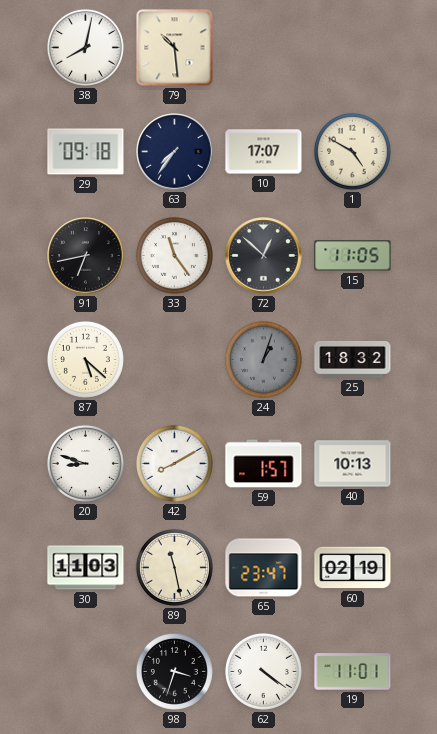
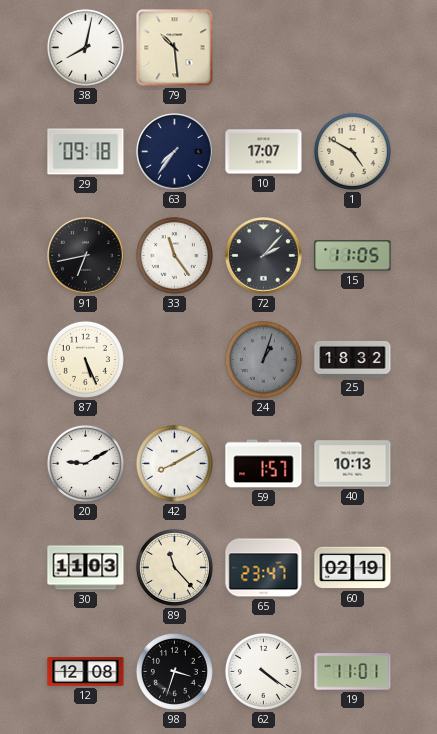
72: 12:52 -> 2:07 (264, 256)
87: 5:22 -> 5:26 (85, 359)
20: 8:48 -> 9:10 (85, 463)
89: 11:28 -> 11:23 (174, 567)
12: none -> 12:08 (86, 672)
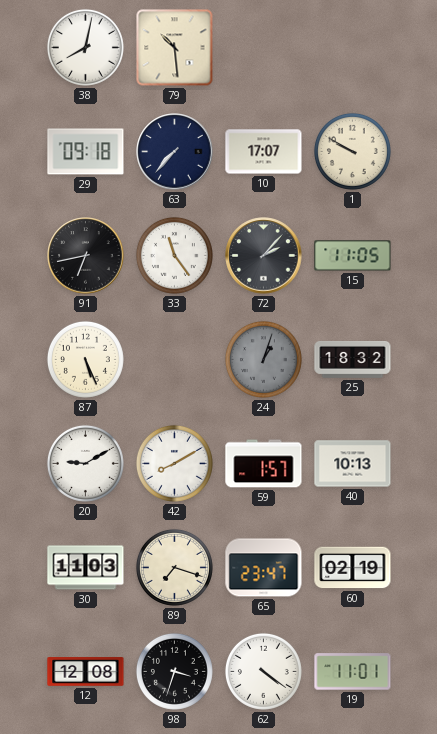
63: 7:36 -> 7:37 (175, 152)
1: 4:50 -> 9:50 (352, 151)
89: 11:23 -> 7:18 (174, 567)
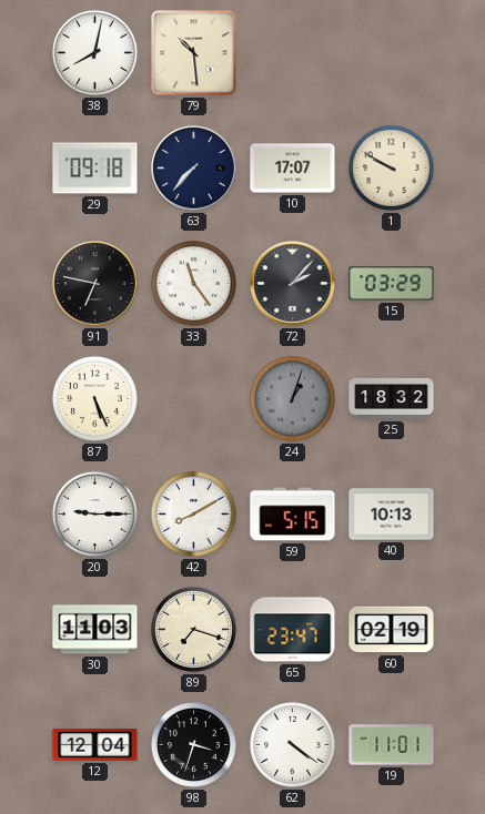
91: 6:43 -> 6:47 (95, 284)
15: 11:05 -> 03:29 (392, 284)
20: 9:10 -> 9:15 (94, 513)
59: 1:57 -> 5:15 (293, 515)
12: 12:08 -> 12:04 (95, 745)
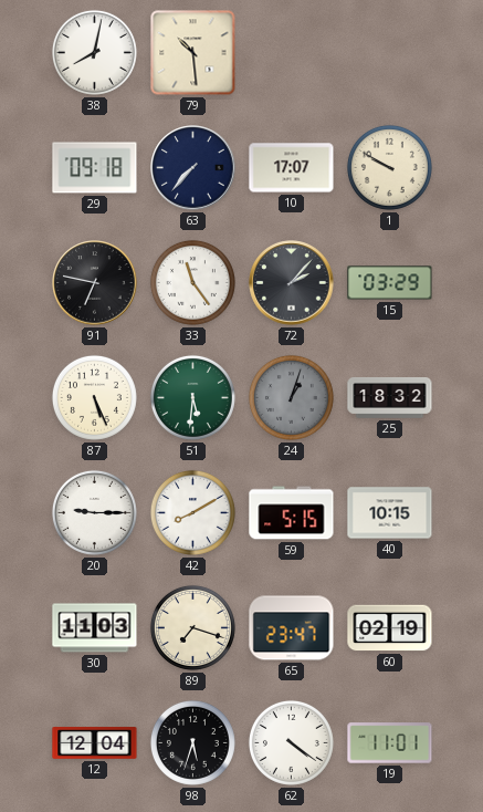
51: none -> 5:31 (192, 397)
40: 10:13 -> 10:15 (390, 513)
98: 3:33 -> 5:33 (192, 742)
